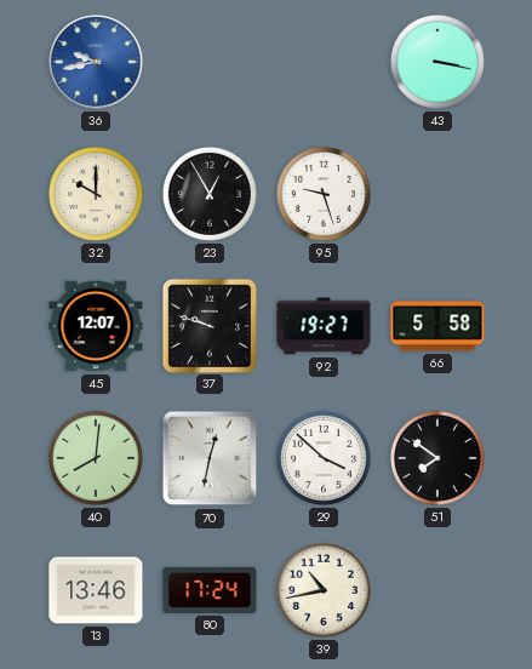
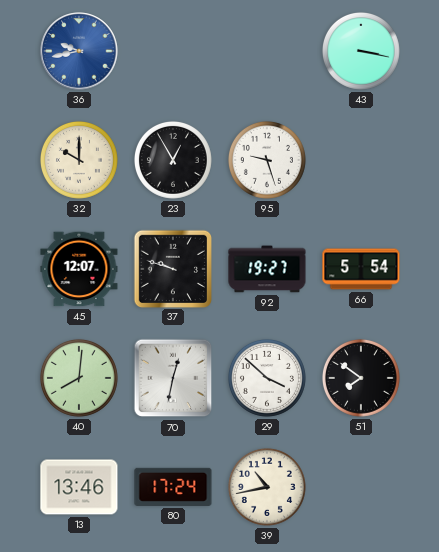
66: 5:58 -> 5:54 (361, 269)
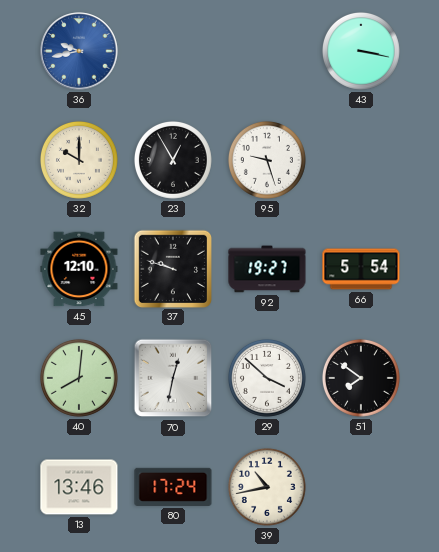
45: 12:07 -> 12:10 (79, 269)
